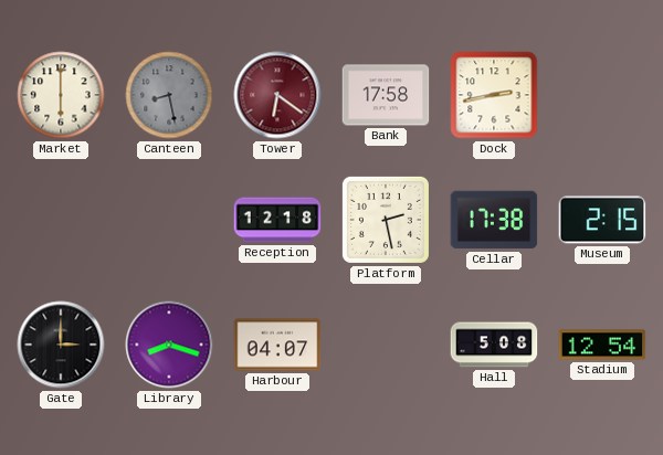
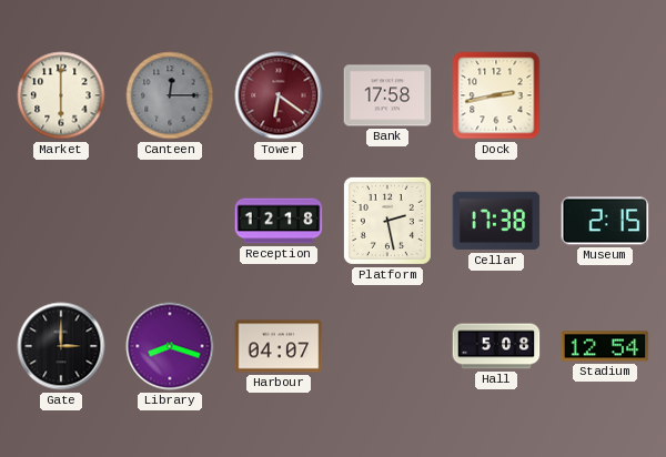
Canteen: 8:28 -> 12:15 (170, 95)
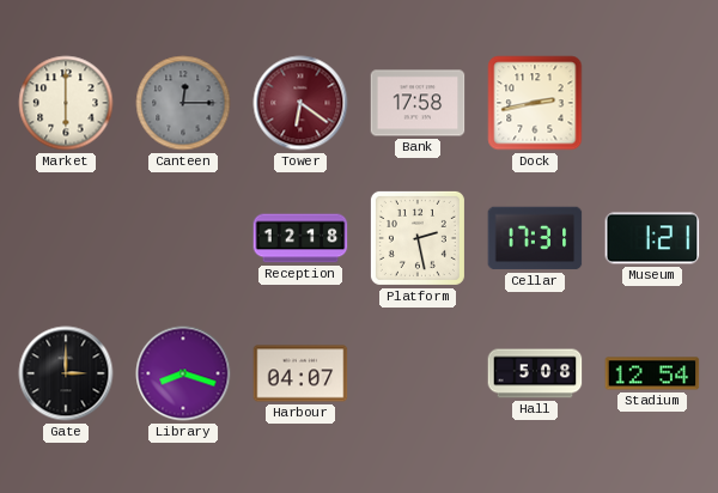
Cellar: 17:38 -> 17:31 (535, 238)
Museum: 2:15 -> 1:21 (652, 238)
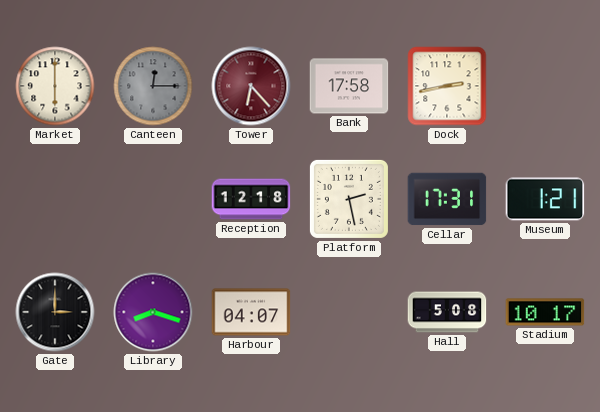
Tower: 6:21 -> 6:23 (251, 86)
Stadium: 12:54 -> 10:17 (545, 312)
